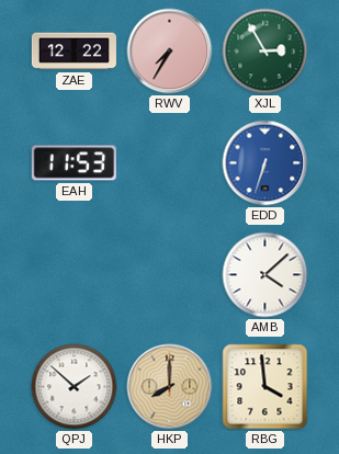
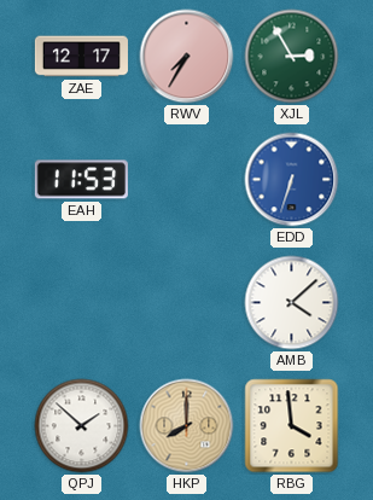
ZAE: 12:22 -> 12:17 (81, 57)
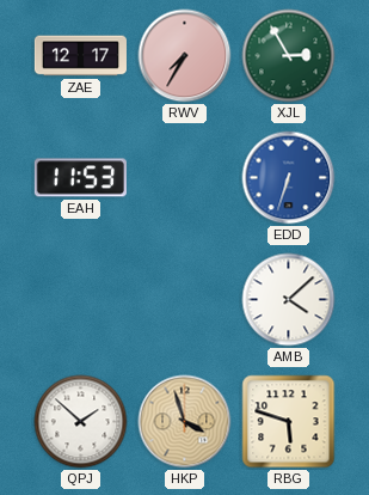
HKP: 8:00 -> 3:57 (185, 422)
RBG: 3:59 -> 5:48 (289, 422)
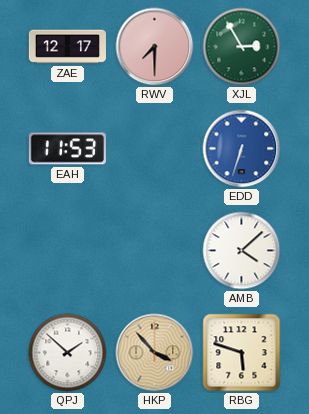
RWV: 7:35 -> 7:30 (155, 47)
HKP: 3:57 -> 3:53 (155, 353)
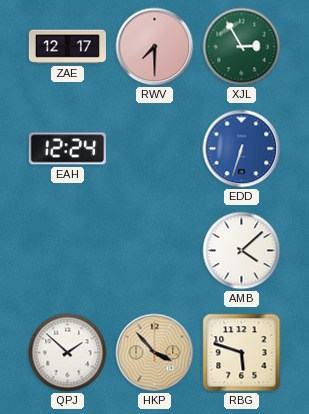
EAH: 11:53 -> 12:24 (67, 149)
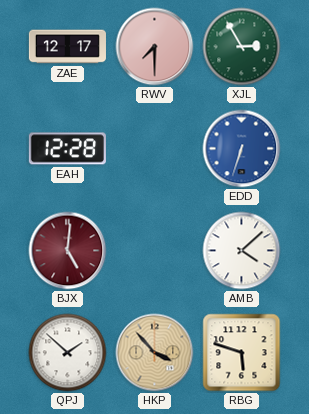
EAH: 12:24 -> 12:28 (67, 149)
BJX: none -> 5:01 (68, 251)
